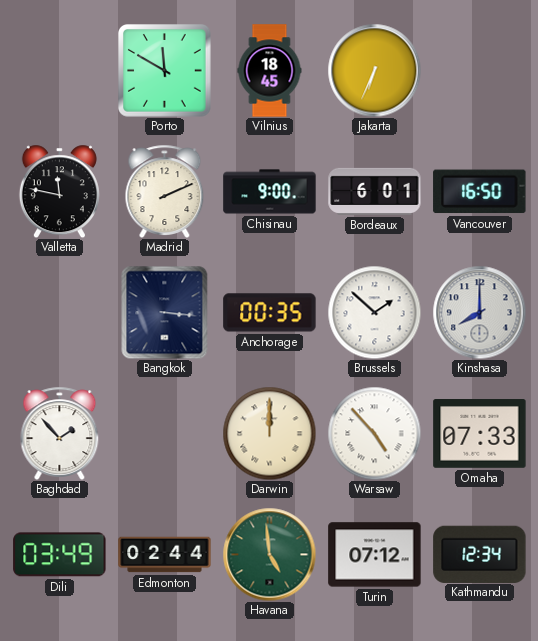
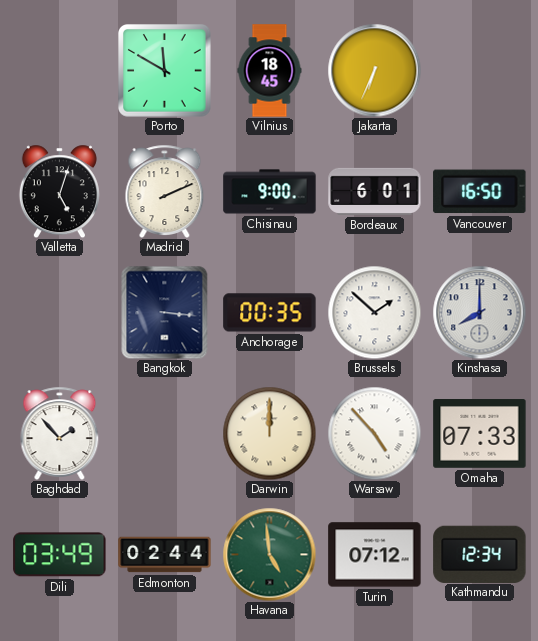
Valletta: 11:47 -> 5:03 (59, 191)
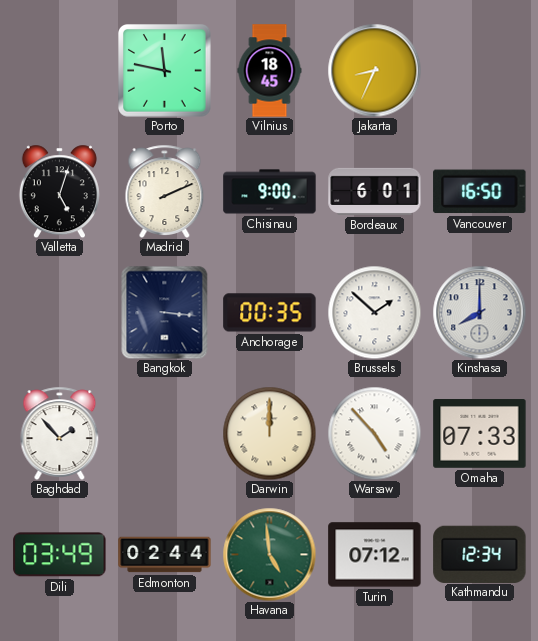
Porto: 11:50 -> 11:47 (165, 71)
Jakarta: 6:34 -> 8:34 (374, 70)
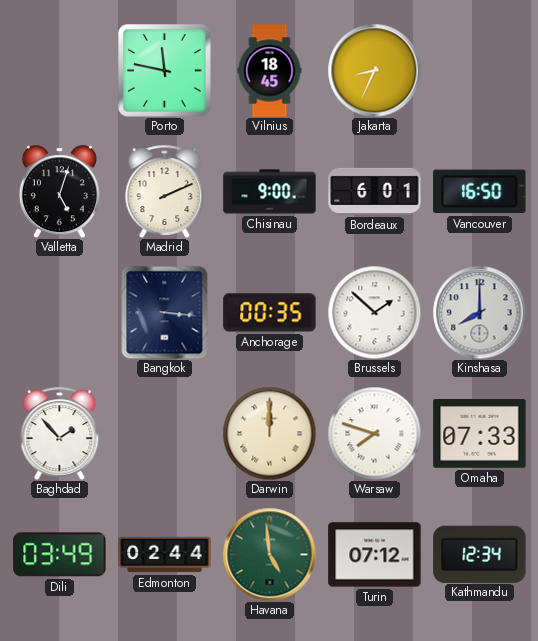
Warsaw: 4:53 -> 7:48 (374, 433)
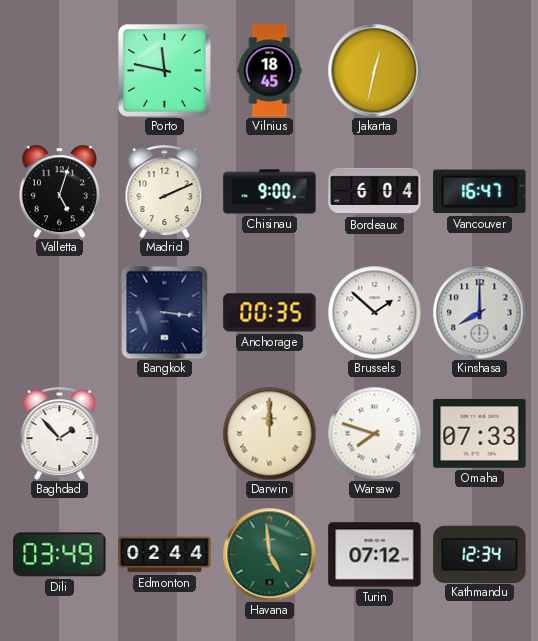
Jakarta: 8:34 -> 12:32 (374, 70)
Bordeaux: 6:01 -> 6:04 (375, 191)
Vancouver: 16:50 -> 16:47 (480, 192)
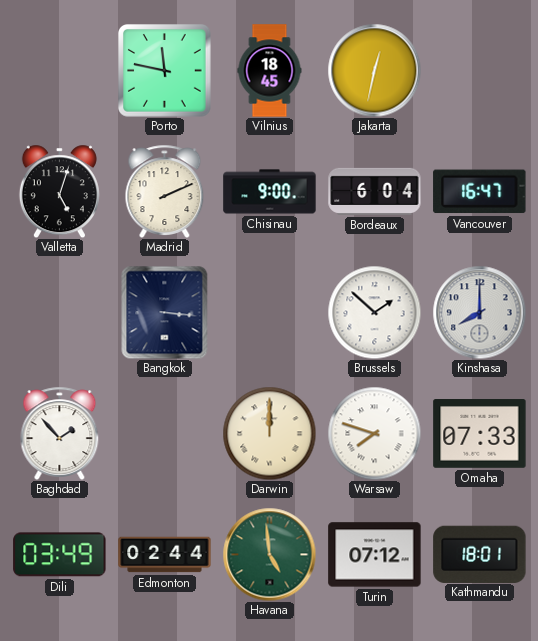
Anchorage: 00:35 -> none (270, 313)
Kathmandu: 12:34 -> 18:01 (480, 554)
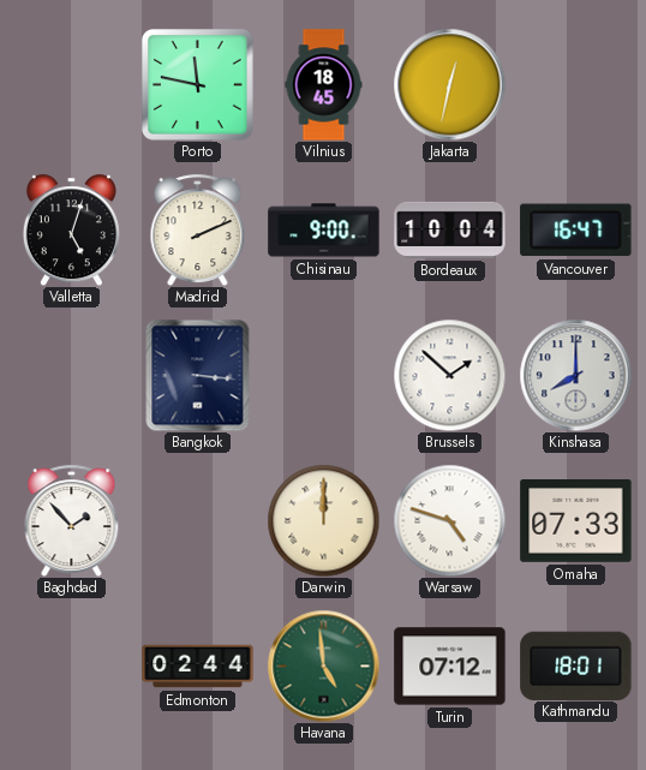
Bordeaux: 6:04 -> 10:04 (450, 229)
Warsaw: 7:48 -> 4:48 (449, 520)
Dili: 03:49 -> none (60, 555)
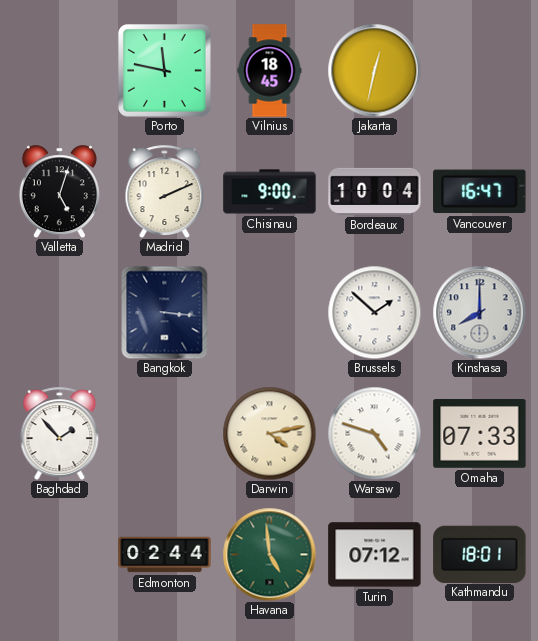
Darwin: 12:00 -> 4:13 (269, 433)
